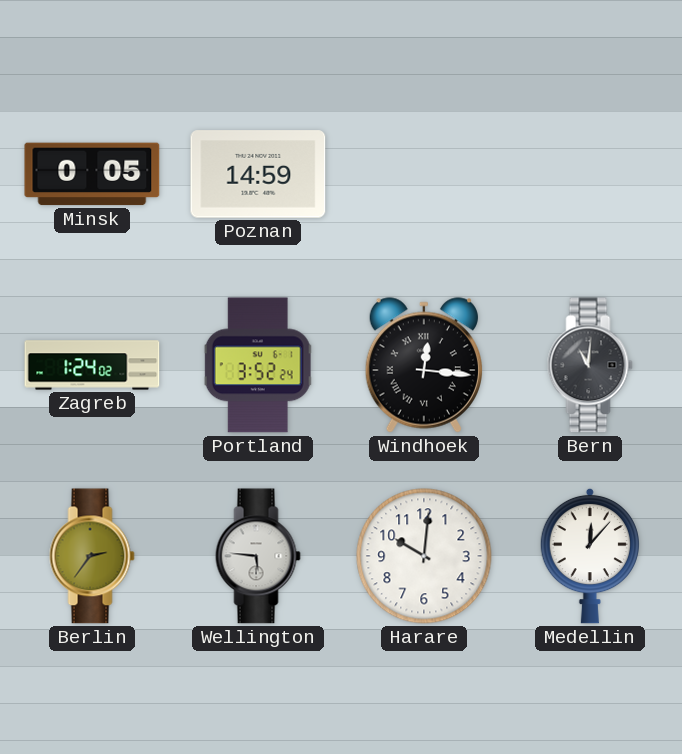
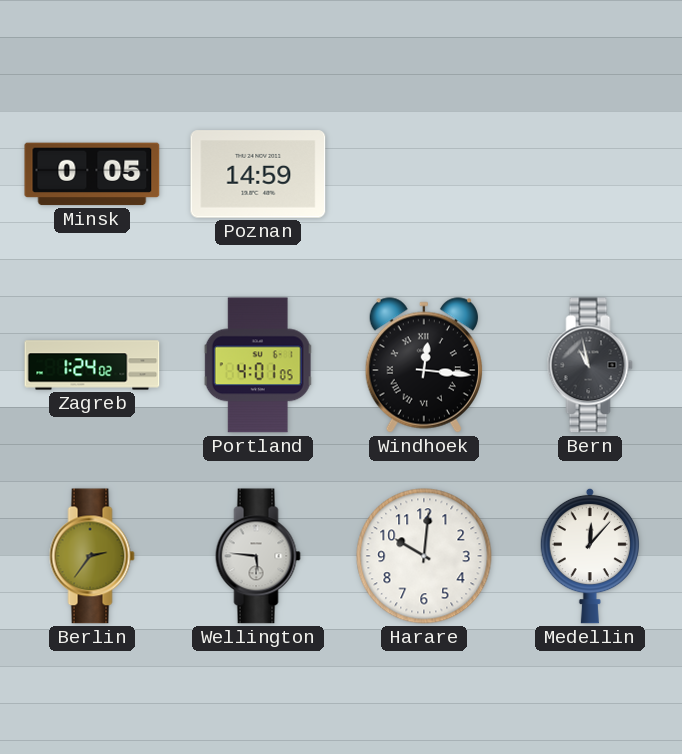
Portland: 3:52 -> 4:01 (258, 365)
Bern: 11:01 -> 10:58 (590, 365)
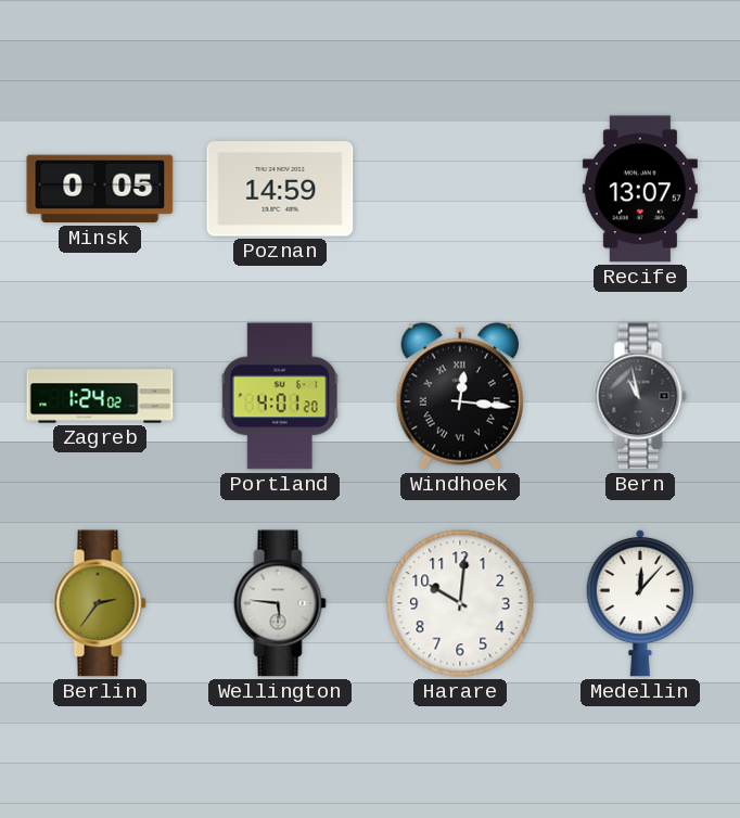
Recife: none -> 13:07 (640, 189)
Portland: 4:01:05 -> 4:01:20 (280, 396)
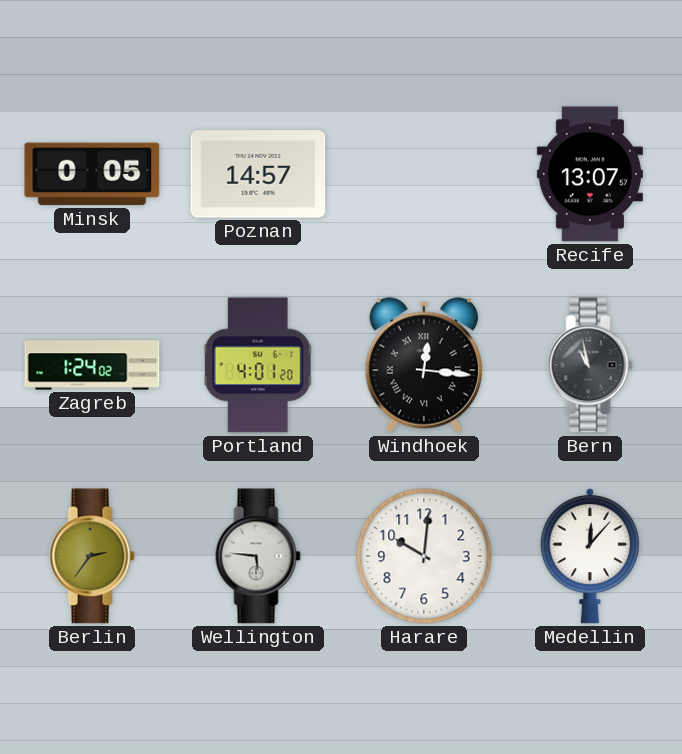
Poznan: 14:59 -> 14:57 (258, 174)
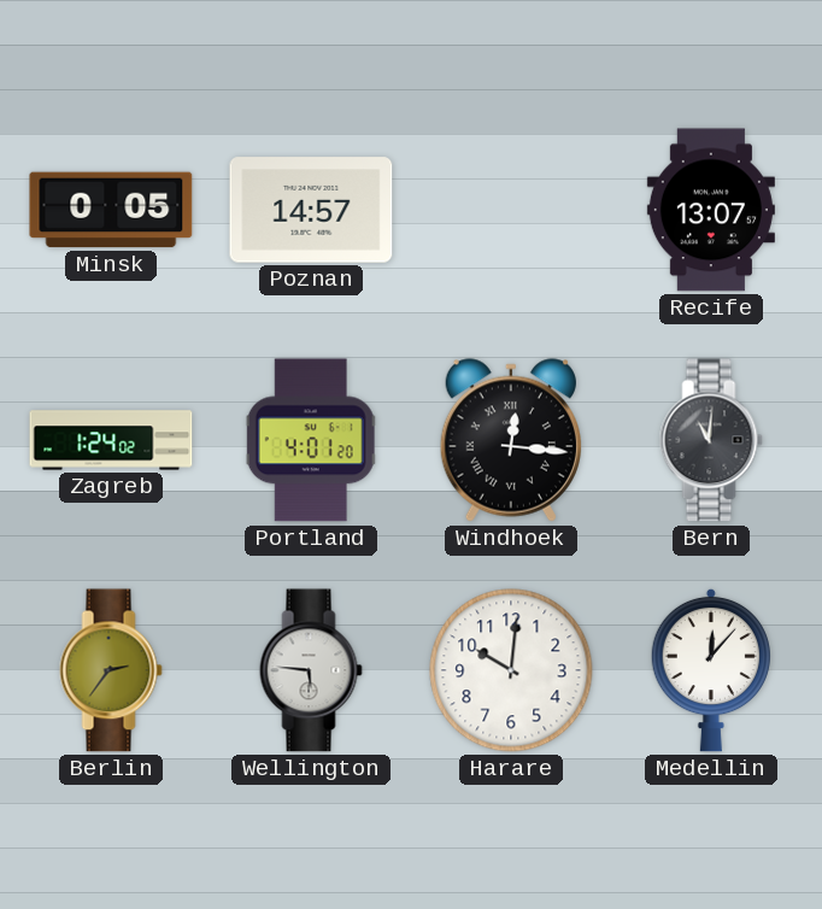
Bern: 10:58 -> 11:01 (711, 440)
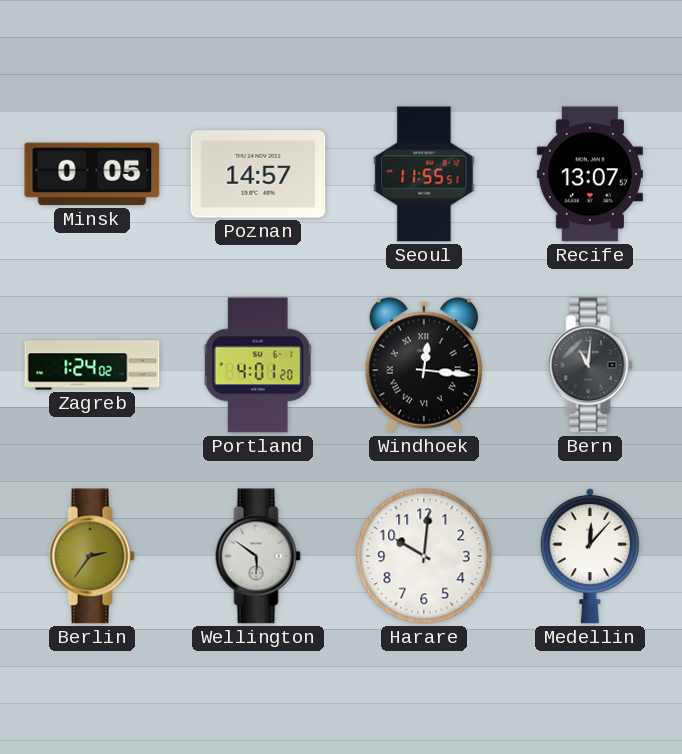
Seoul: none -> 11:55 (424, 174)
Wellington: 5:46 -> 5:51 (258, 556)
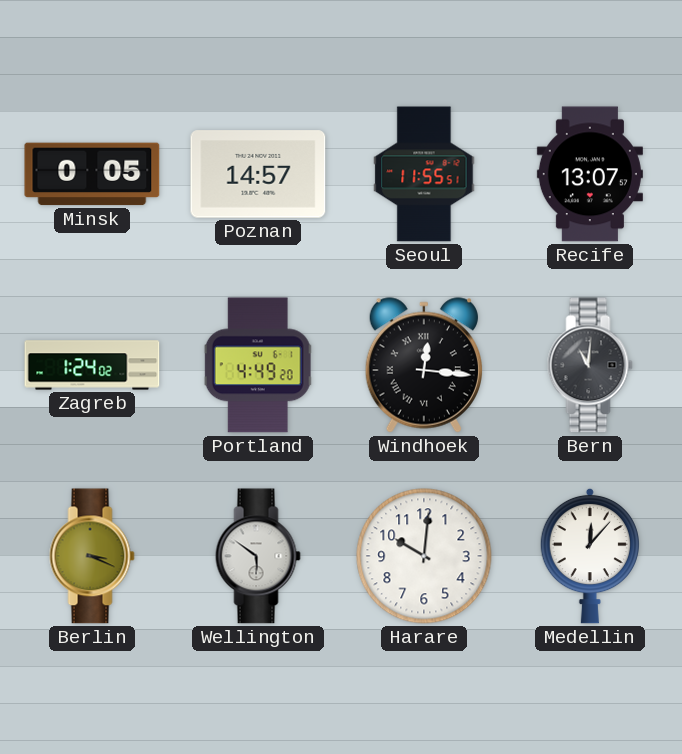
Portland: 4:01 -> 4:49 (258, 365)
Berlin: 2:36 -> 3:19 (92, 556)
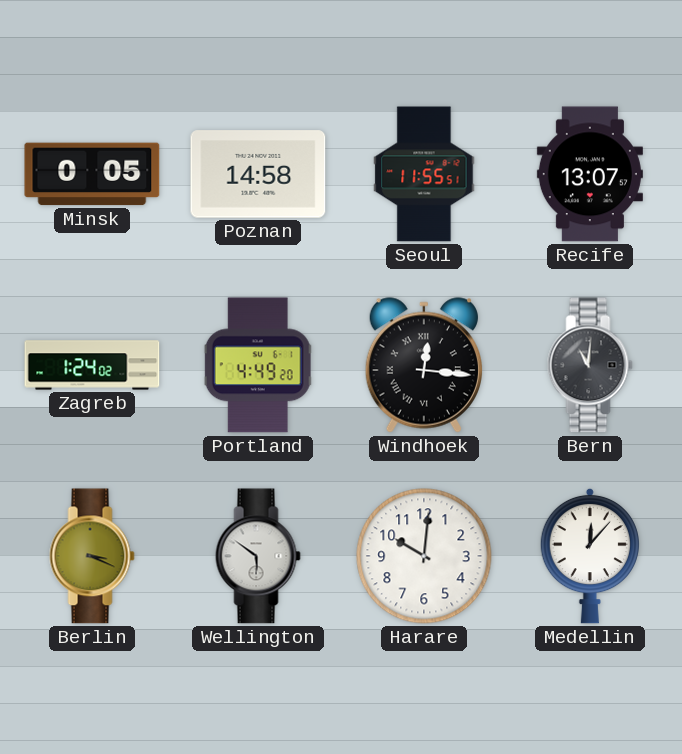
Poznan: 14:57 -> 14:58 (258, 174)
